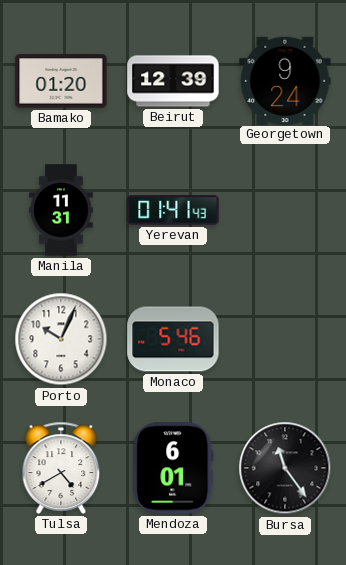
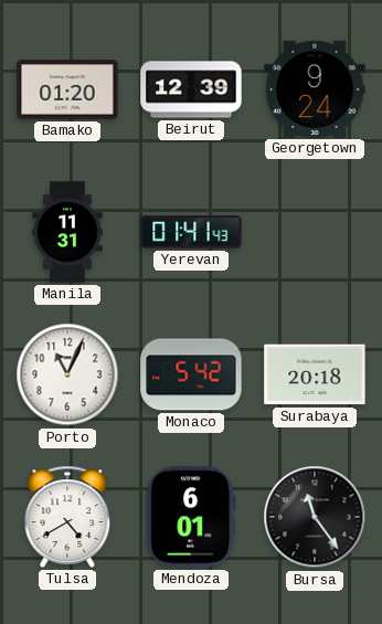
Porto: 10:04 -> 11:04 (67, 374)
Monaco: 5:46 -> 5:42 (191, 374)
Surabaya: none -> 20:18 (315, 374)
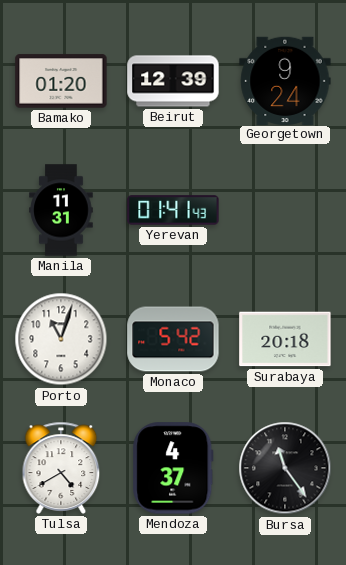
Porto: 11:04 -> 11:03 (61, 339)
Mendoza: 6:01 -> 4:37 (173, 468)
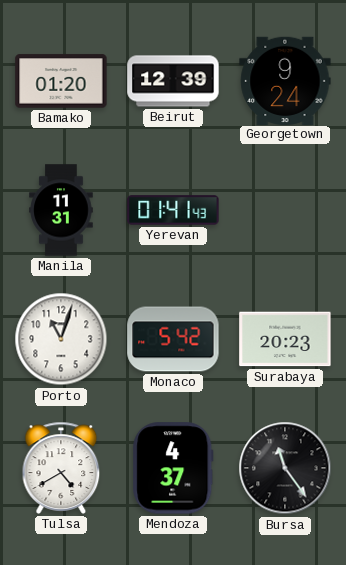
Surabaya: 20:18 -> 20:23 (285, 339)
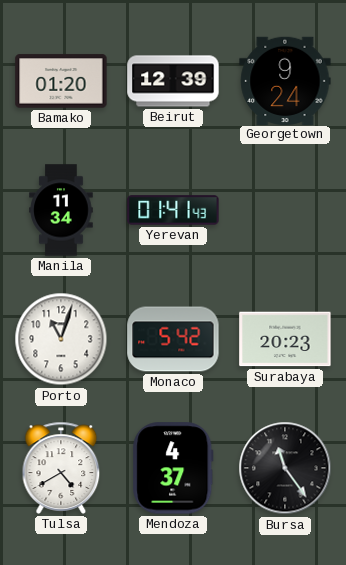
Manila: 11:31 -> 11:34 (61, 210)
